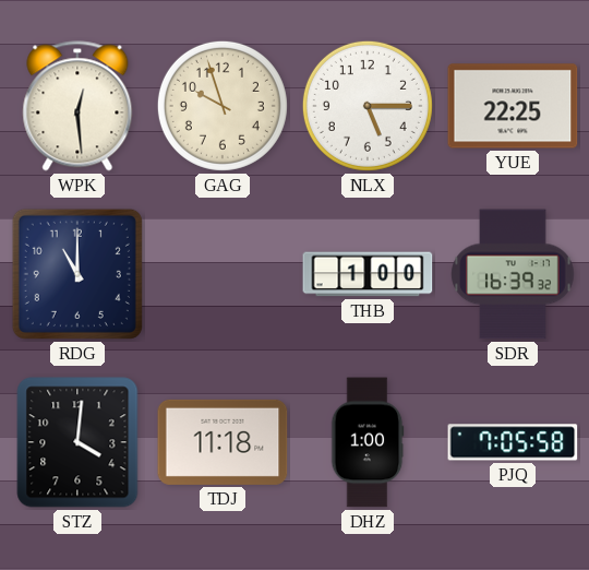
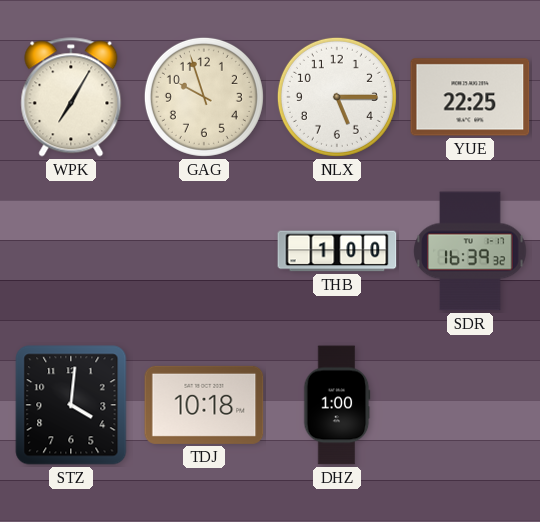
WPK: 12:29 -> 7:05 (71, 97)
RDG: 11:00 -> none (77, 274)
TDJ: 11:18 -> 10:18 (204, 405)
PJQ: 7:05 -> none (513, 442)
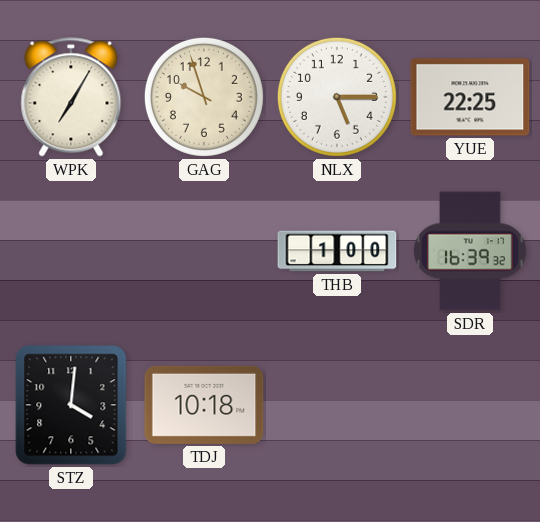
DHZ: 1:00 -> none (337, 405)
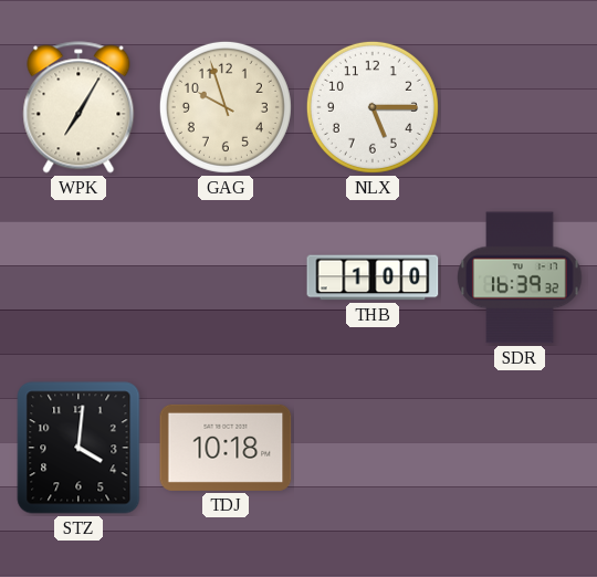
YUE: 22:25 -> none (470, 97)
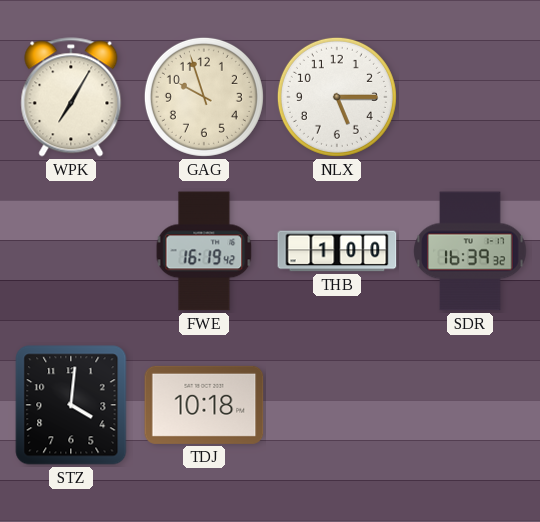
FWE: none -> 16:19 (204, 251)
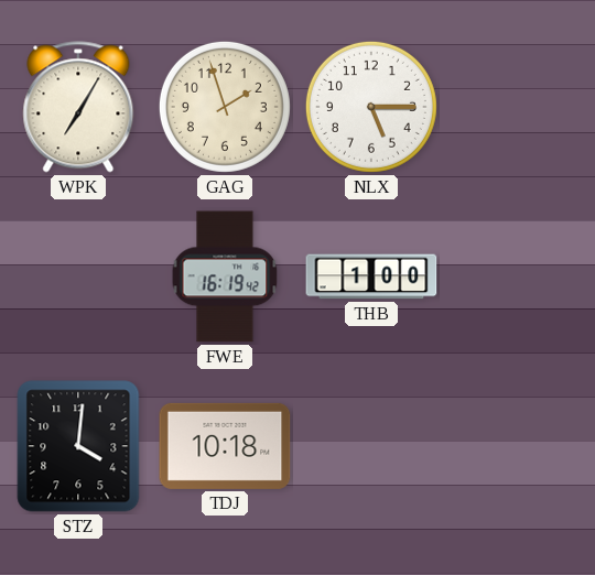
GAG: 9:57 -> 1:57 (225, 107)
SDR: 16:39 -> none (470, 251)
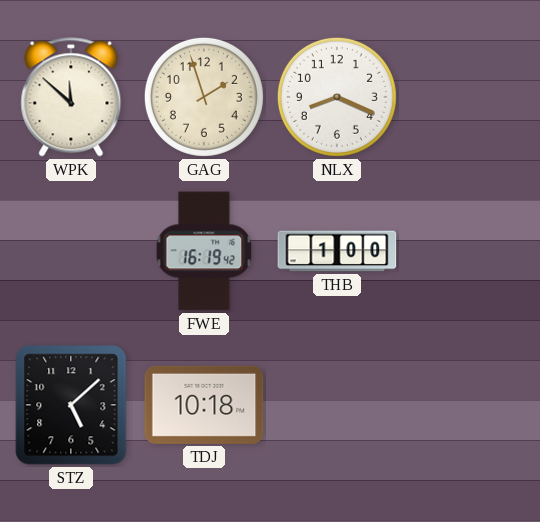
WPK: 7:05 -> 11:52 (71, 97)
NLX: 5:15 -> 8:19 (337, 97)
STZ: 4:01 -> 5:08 (71, 405)
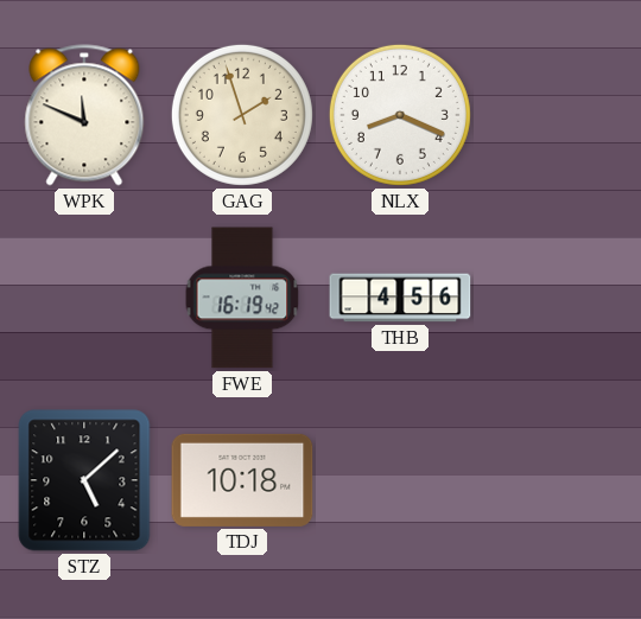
WPK: 11:52 -> 11:49 (84, 115)
THB: 1:00 -> 4:56 (400, 298)
